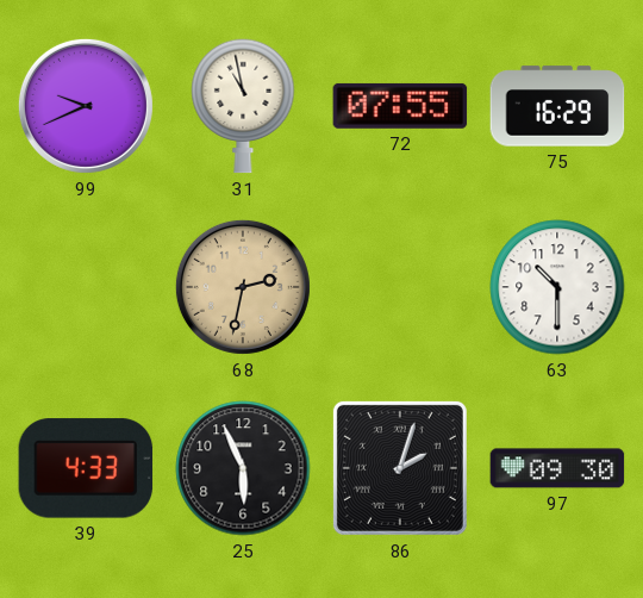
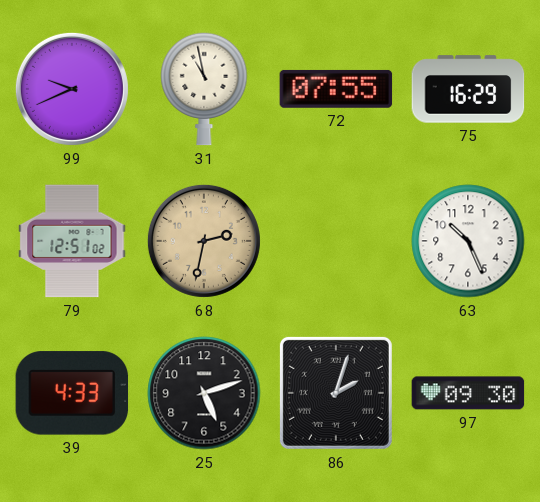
79: none -> 12:51 (72, 241)
63: 10:30 -> 10:26 (468, 241)
25: 5:56 -> 5:12 (204, 393)
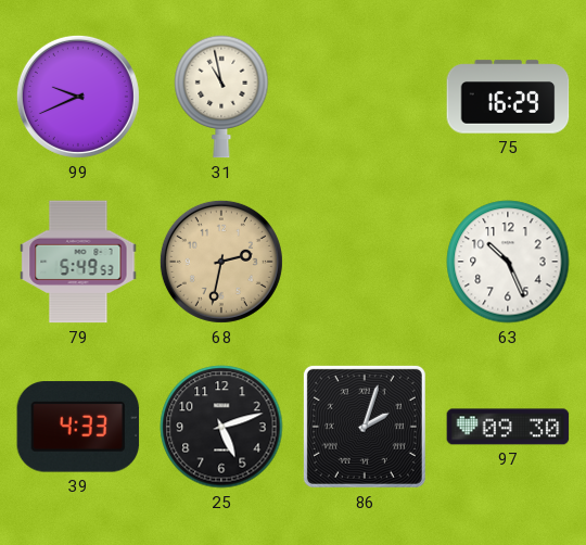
72: 07:55 -> none (336, 89)
79: 12:51 -> 5:49 (78, 262)
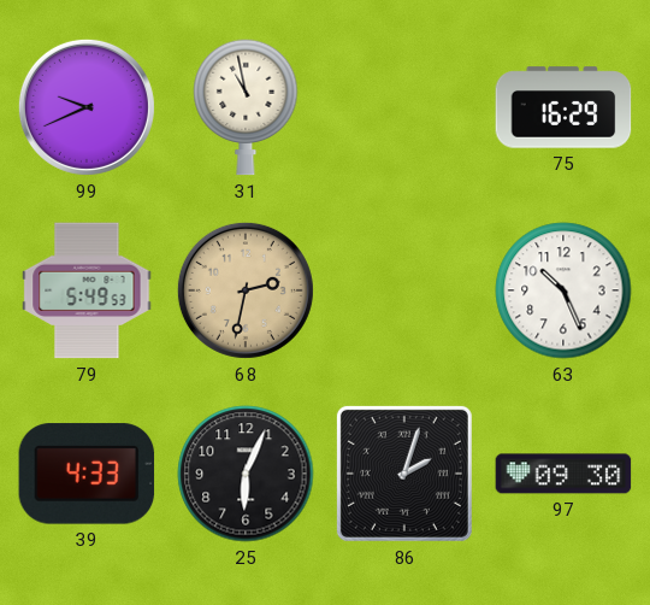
25: 5:12 -> 6:04 (246, 474)
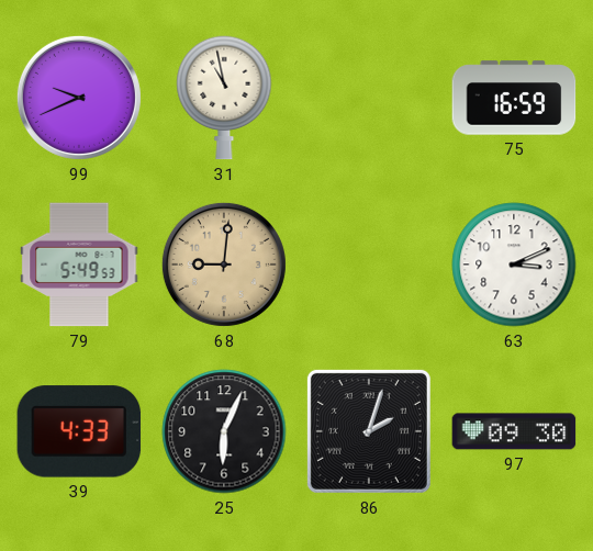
75: 16:29 -> 16:59 (514, 98)
68: 2:32 -> 9:01 (224, 265)
63: 10:26 -> 3:11 (514, 265)
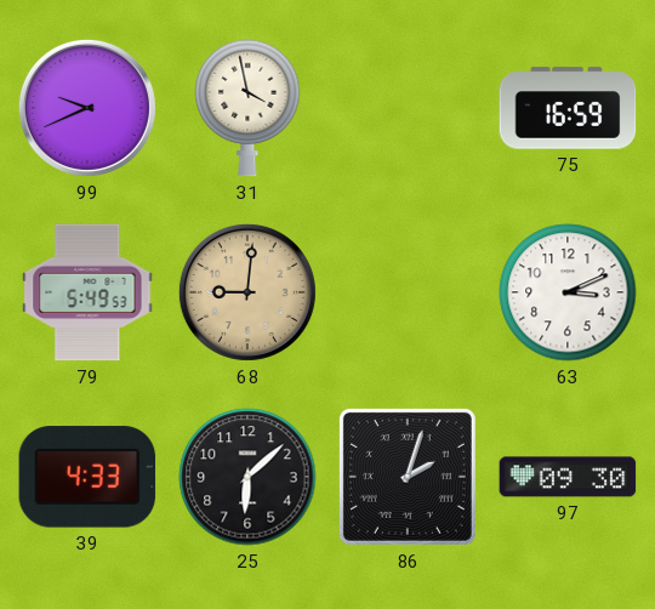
31: 10:58 -> 3:58 (247, 108)
25: 6:04 -> 6:08 (247, 477)
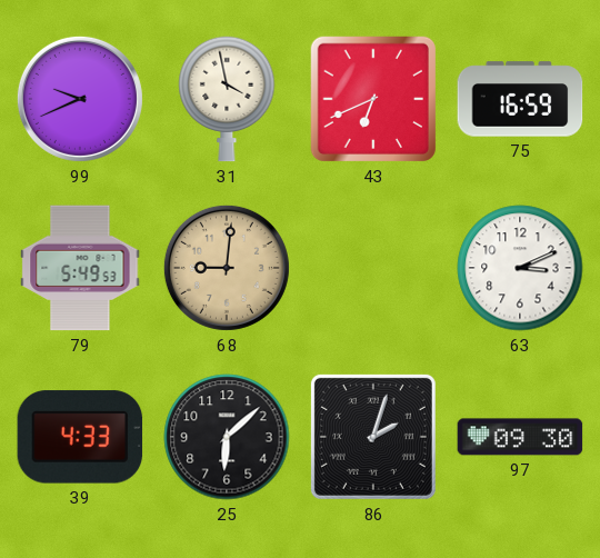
43: none -> 6:41 (373, 99)
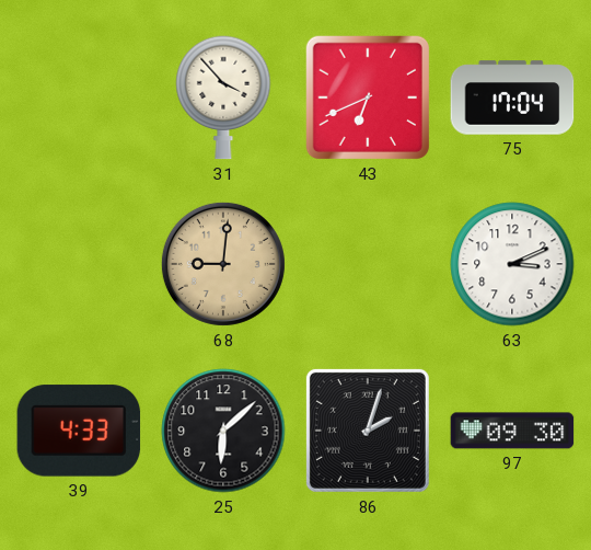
99: 9:41 -> none (80, 99)
31: 3:58 -> 3:53 (223, 98)
75: 16:59 -> 17:04 (512, 98)
79: 5:49 -> none (80, 268)
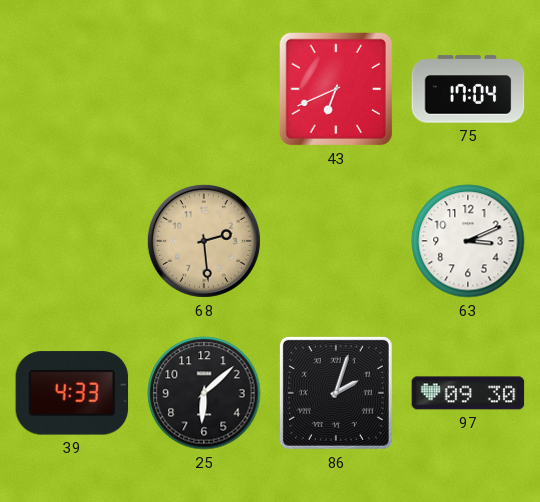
31: 3:53 -> none (223, 98)
68: 9:01 -> 2:29 (204, 241)
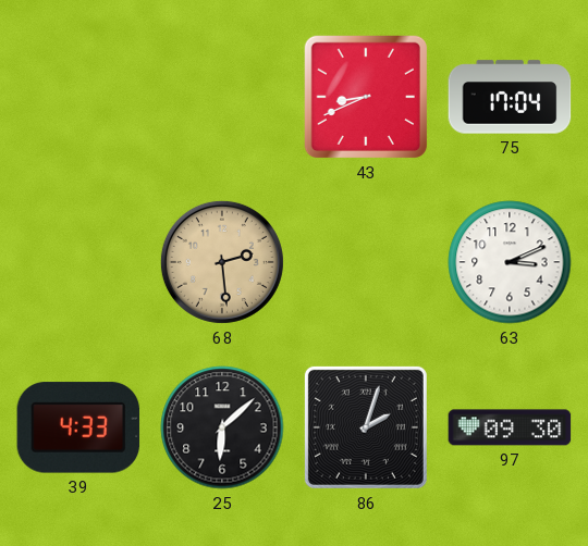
43: 6:41 -> 8:41 (366, 97)
